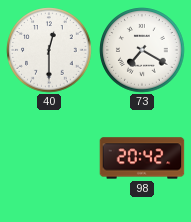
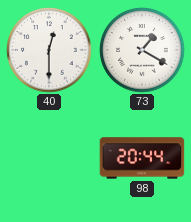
73: 7:20 -> 1:20 (142, 50)
98: 20:42 -> 20:44 (142, 158)
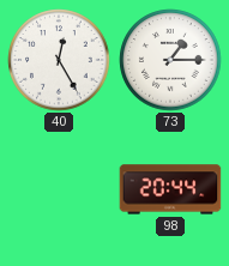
40: 12:30 -> 12:25 (59, 60)
73: 1:20 -> 1:15 (170, 60)
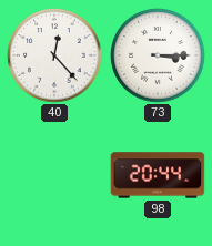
40: 12:25 -> 12:23 (54, 55)
73: 1:15 -> 3:15 (158, 55)
